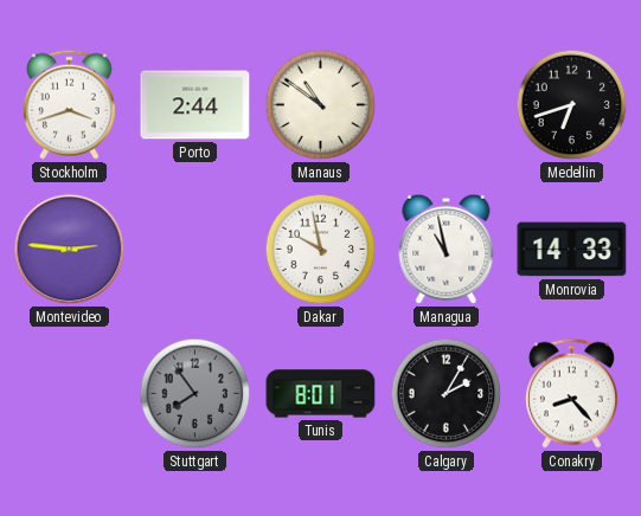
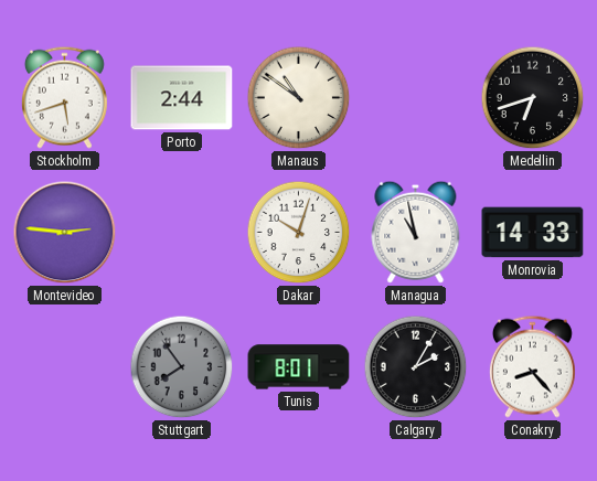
Stockholm: 3:42 -> 5:42 (64, 97)
Dakar: 9:58 -> 10:03 (299, 233)
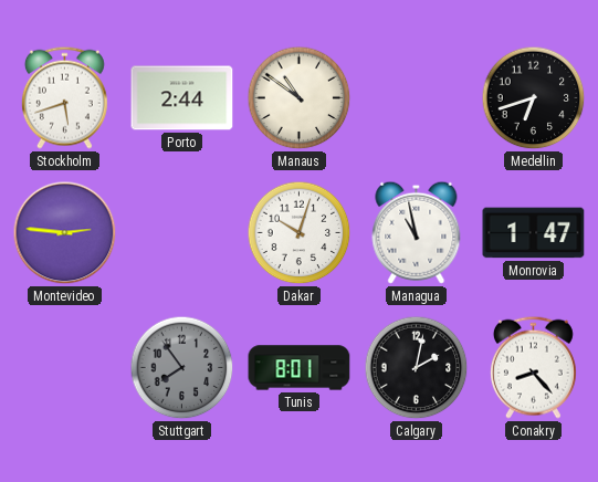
Monrovia: 14:33 -> 1:47 (534, 233)
Calgary: 2:05 -> 2:02 (417, 368)
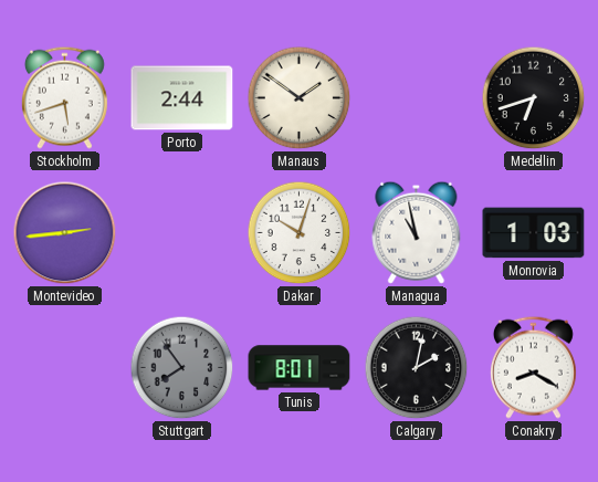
Manaus: 10:51 -> 1:51 (300, 98)
Montevideo: 2:46 -> 2:44 (65, 233)
Monrovia: 1:47 -> 1:03 (534, 233)
Conakry: 8:23 -> 8:20 (533, 367)
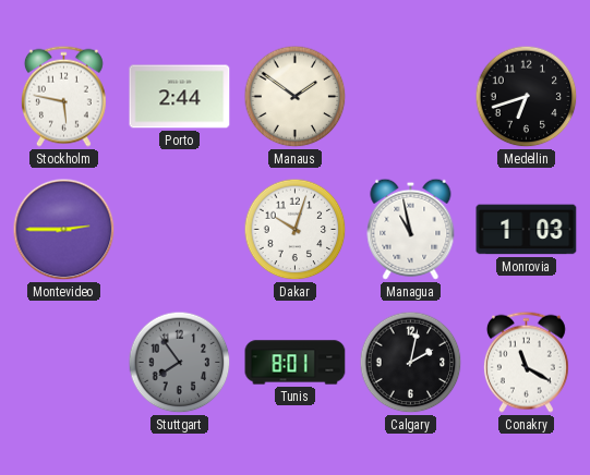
Stockholm: 5:42 -> 5:47 (63, 96)
Montevideo: 2:44 -> 2:45 (64, 230)
Conakry: 8:20 -> 11:20 (526, 362)
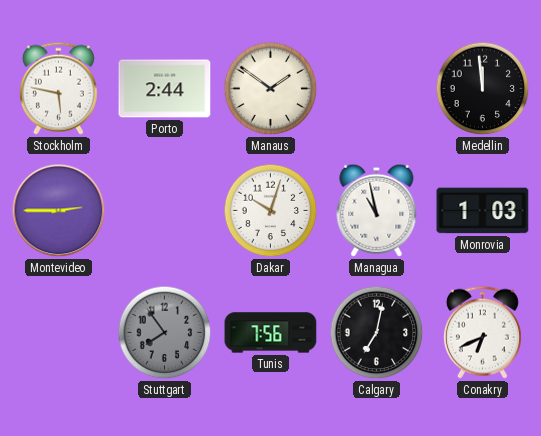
Medellin: 6:42 -> 11:59 (483, 89)
Tunis: 8:01 -> 7:56 (271, 333)
Calgary: 2:02 -> 7:02 (377, 333)
Conakry: 11:20 -> 6:41 (482, 332)
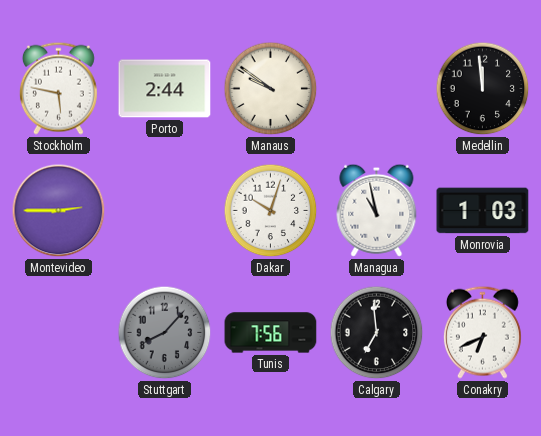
Manaus: 1:51 -> 9:51 (271, 89)
Stuttgart: 7:54 -> 8:07 (165, 333)
Calgary: 7:02 -> 6:59 (377, 333)
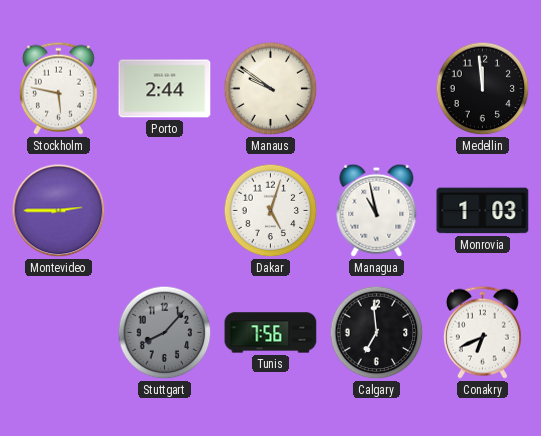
Dakar: 10:03 -> 5:03 (271, 211)
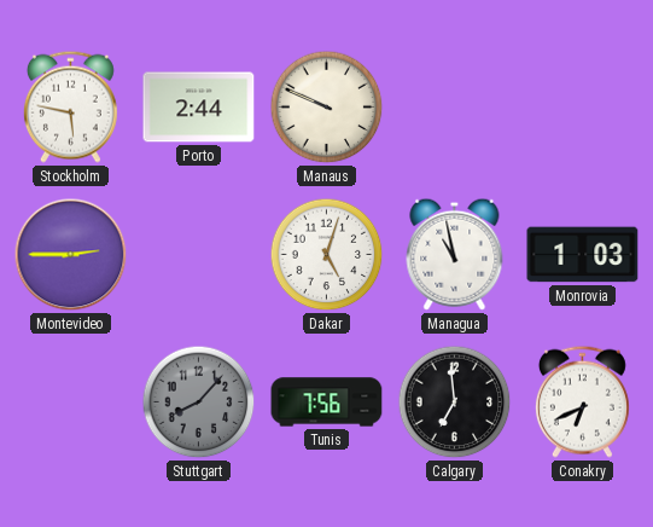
Manaus: 9:51 -> 9:49 (327, 108)
Medellin: 11:59 -> none (483, 89)
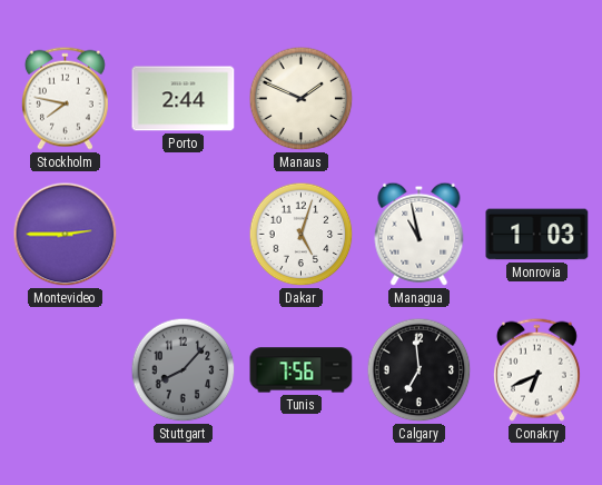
Stockholm: 5:47 -> 7:47 (65, 98)
Manaus: 9:49 -> 1:49 (302, 99)
